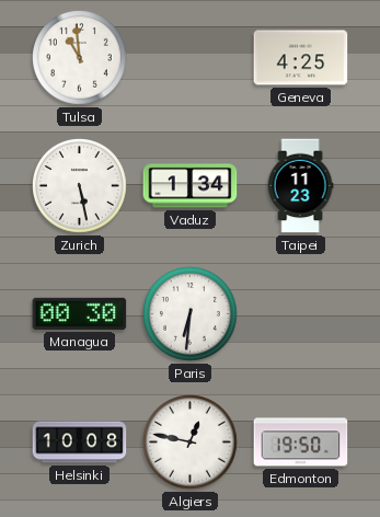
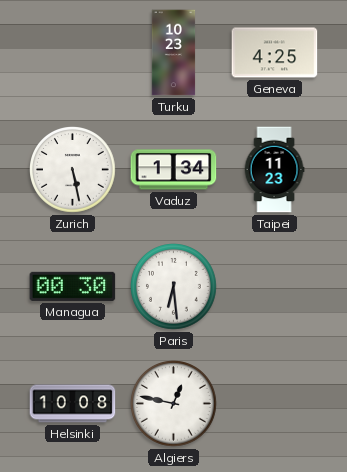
Tulsa: 10:59 -> none (80, 58)
Turku: none -> 10:23 (174, 53)
Paris: 6:31 -> 6:29 (174, 287)
Edmonton: 19:50 -> none (301, 443)
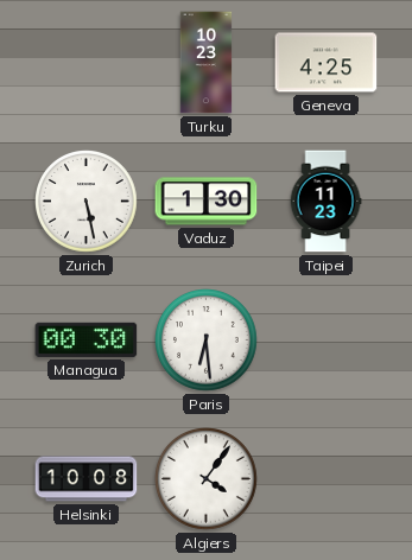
Vaduz: 1:34 -> 1:30 (207, 202)
Algiers: 12:47 -> 4:06 (207, 479)
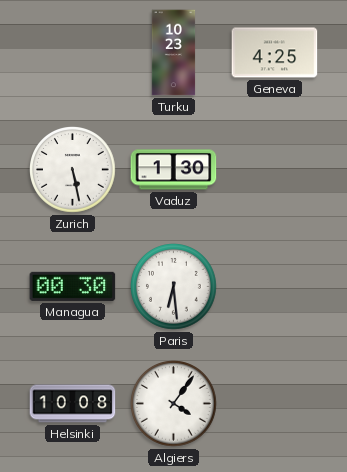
Taipei: 11:23 -> none (325, 202)
